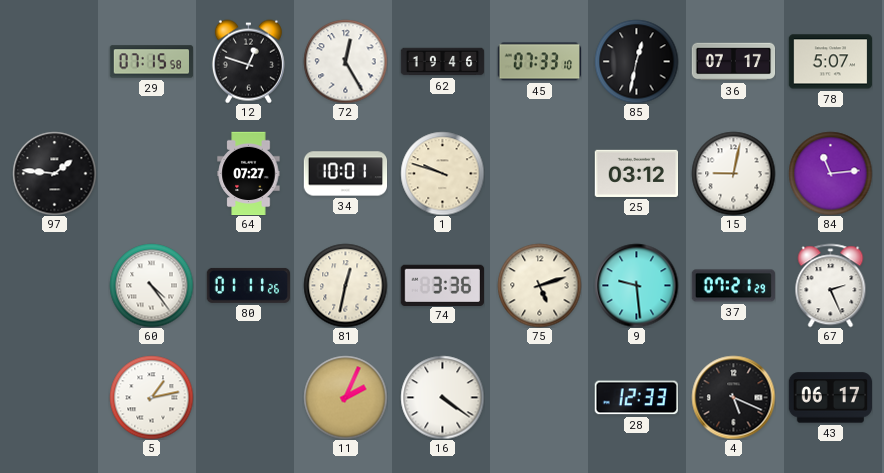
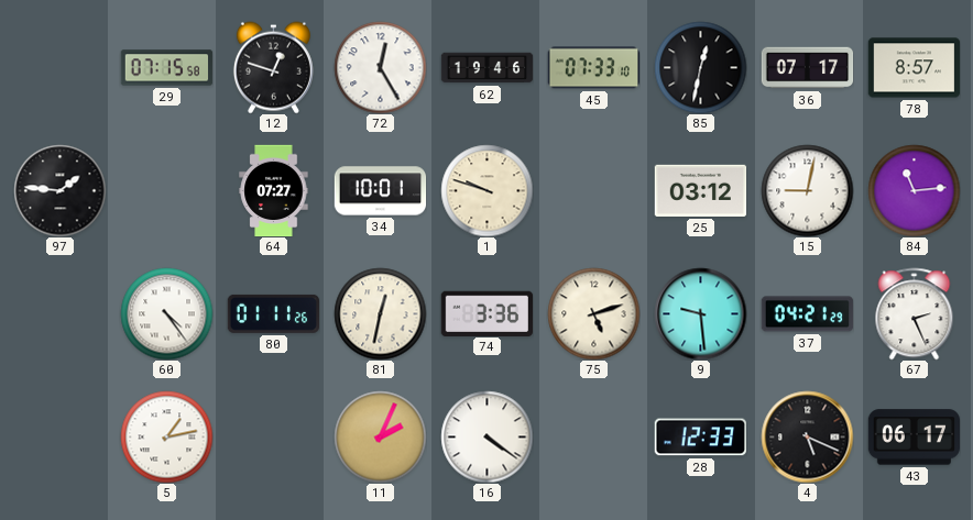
78: 5:07 -> 8:57 (914, 68)
37: 07:21 -> 04:21 (807, 314)
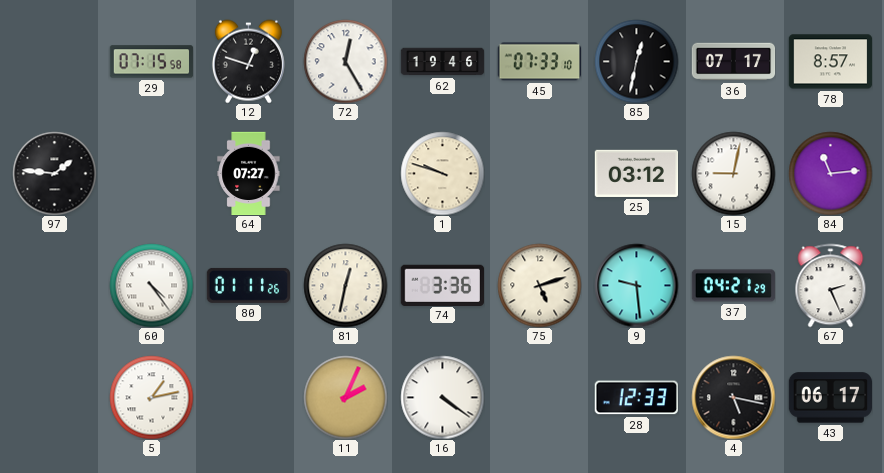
34: 10:01 -> none (380, 191)
4: 5:19 -> 5:17 (733, 397)
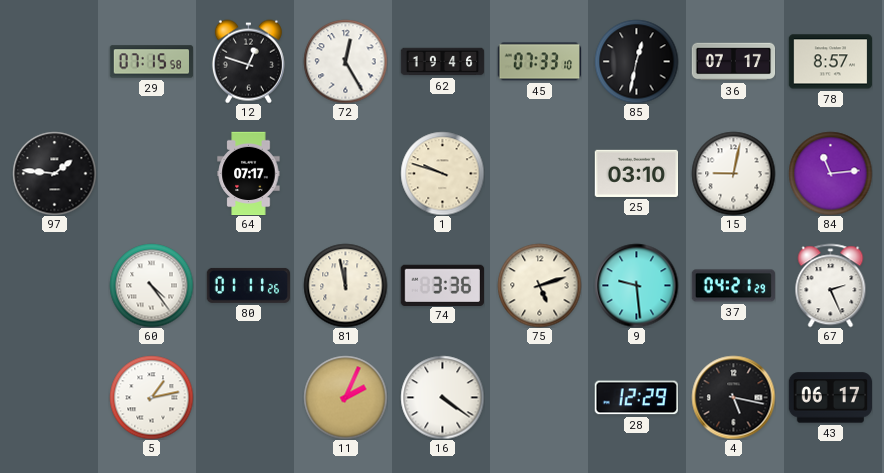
64: 07:27 -> 07:17 (249, 173)
25: 03:12 -> 03:10 (636, 173)
81: 12:32 -> 11:58 (345, 285)
28: 12:33 -> 12:29 (636, 398)
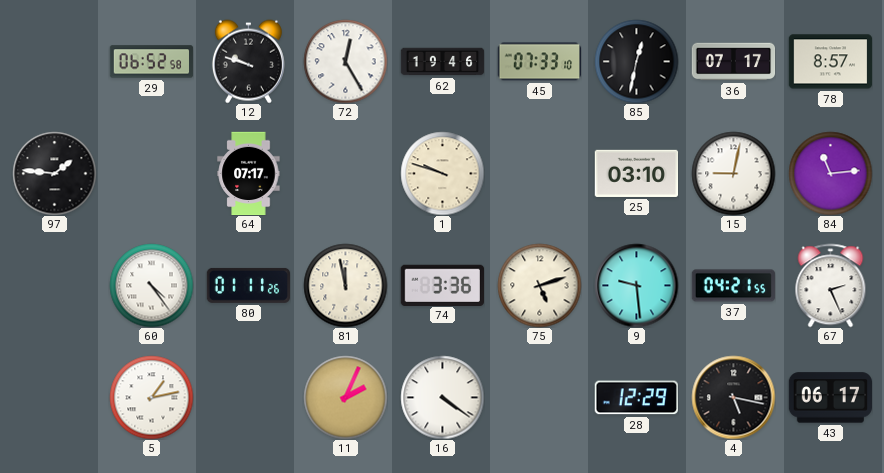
29: 07:15 -> 06:52 (151, 62)
12: 12:48 -> 9:48 (248, 61)
37: 04:21:29 -> 04:21:55 (733, 286)
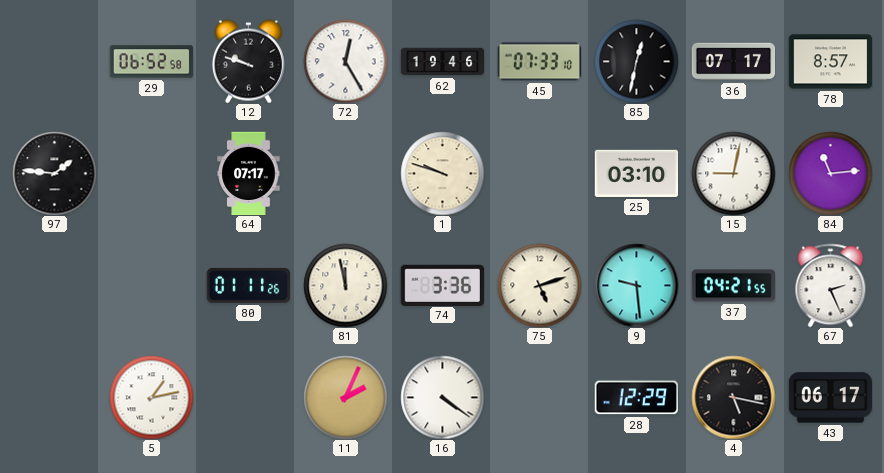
60: 4:24 -> none (151, 285)
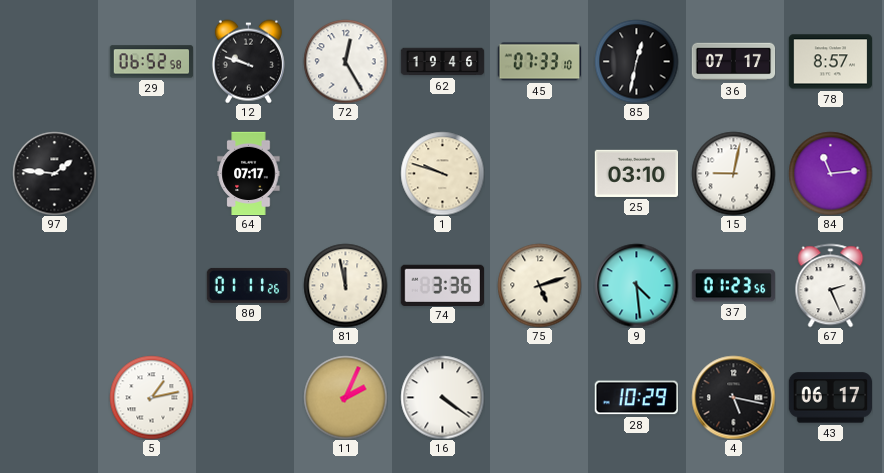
9: 9:29 -> 4:29 (636, 285)
37: 04:21 -> 01:23 (733, 286)
28: 12:29 -> 10:29 (636, 398)
